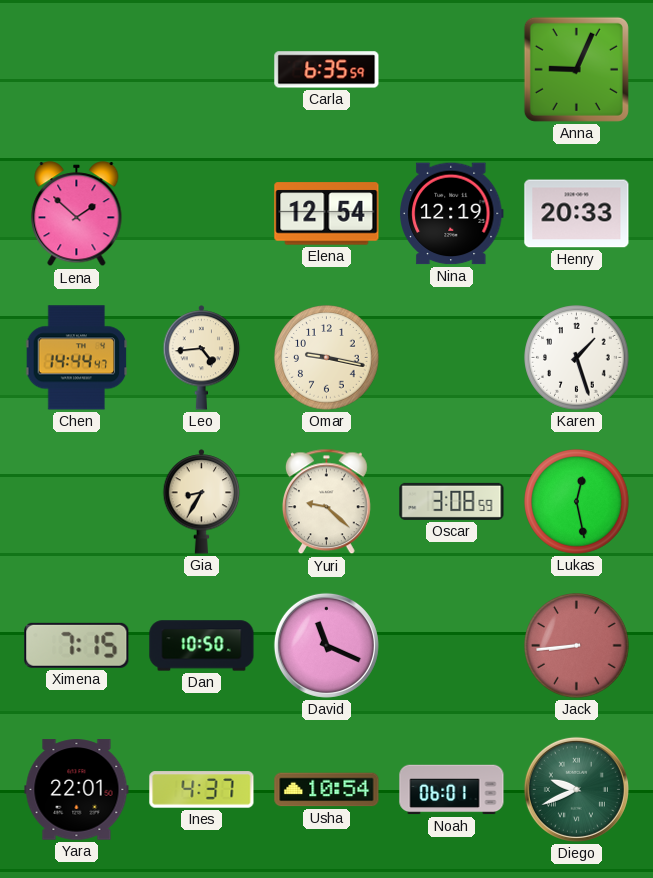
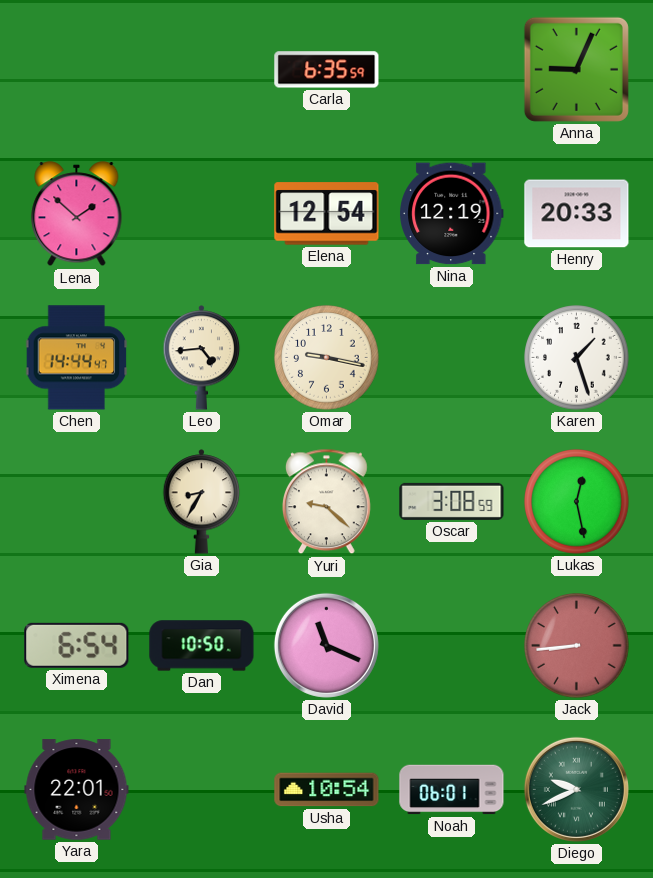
Ximena: 7:15 -> 6:54 (77, 645)
Ines: 4:37 -> none (202, 790)
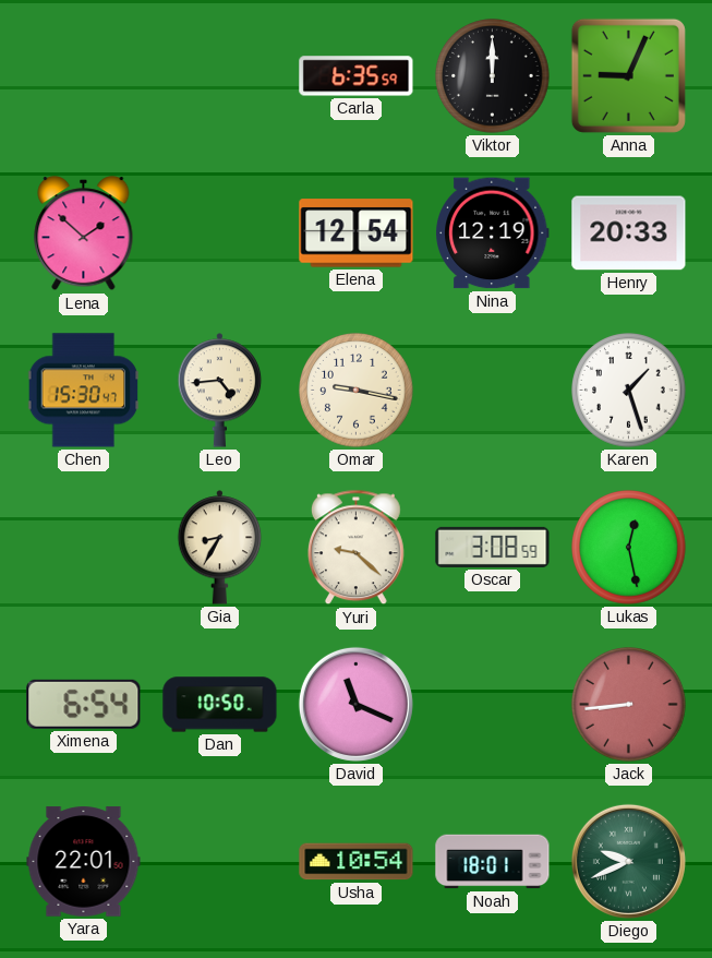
Viktor: none -> 12:00 (493, 76)
Chen: 14:44 -> 15:30 (84, 391)
Noah: 06:01 -> 18:01 (493, 862)
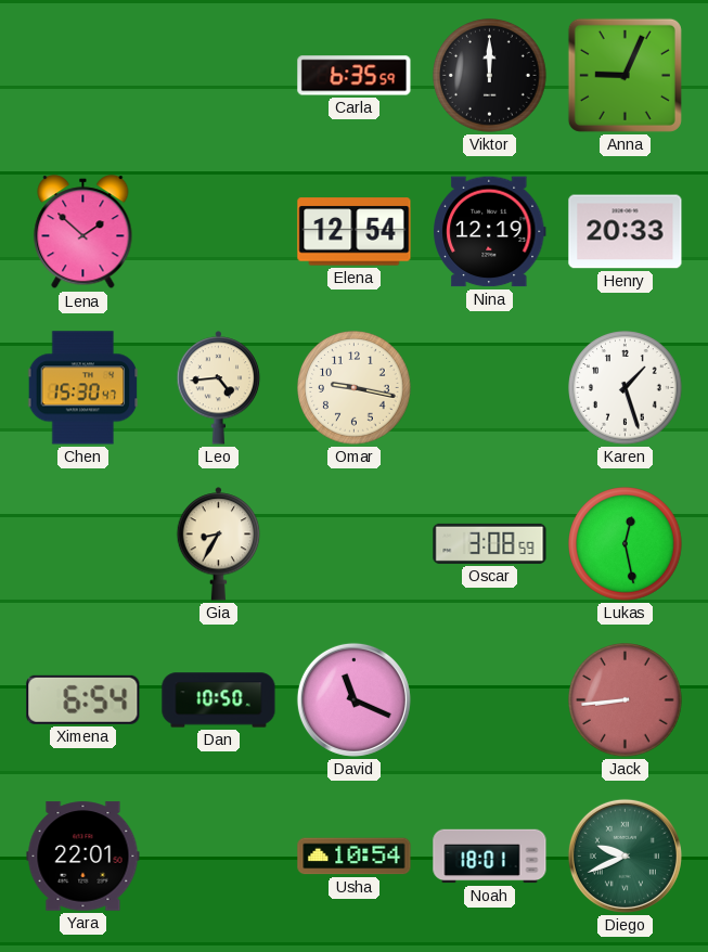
Yuri: 9:22 -> none (355, 548)
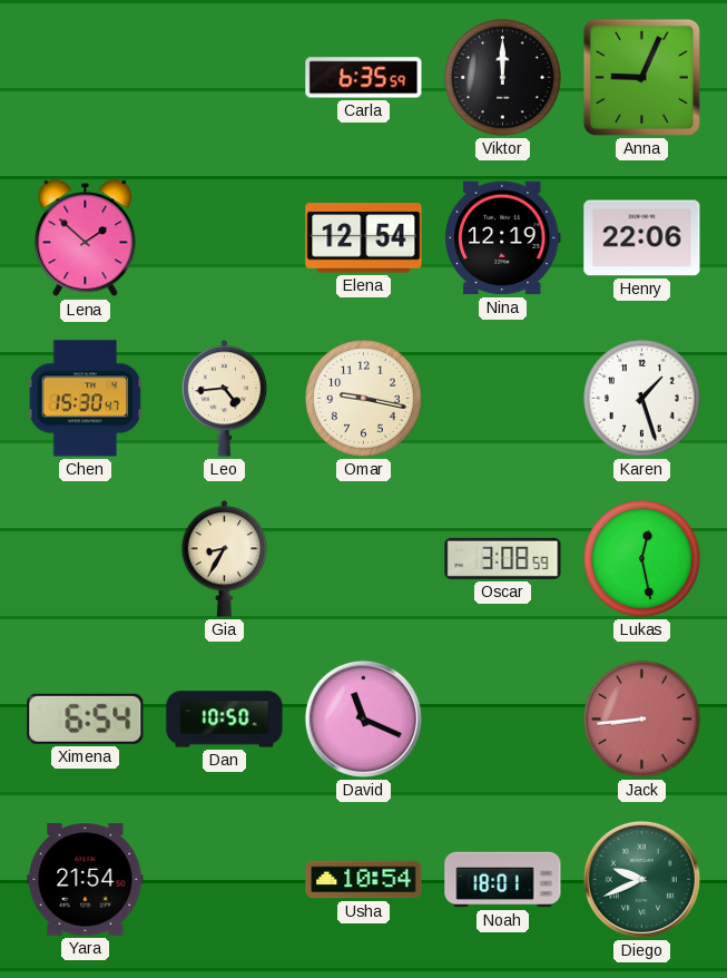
Henry: 20:33 -> 22:06 (642, 238)
Yara: 22:01 -> 21:54 (86, 880)
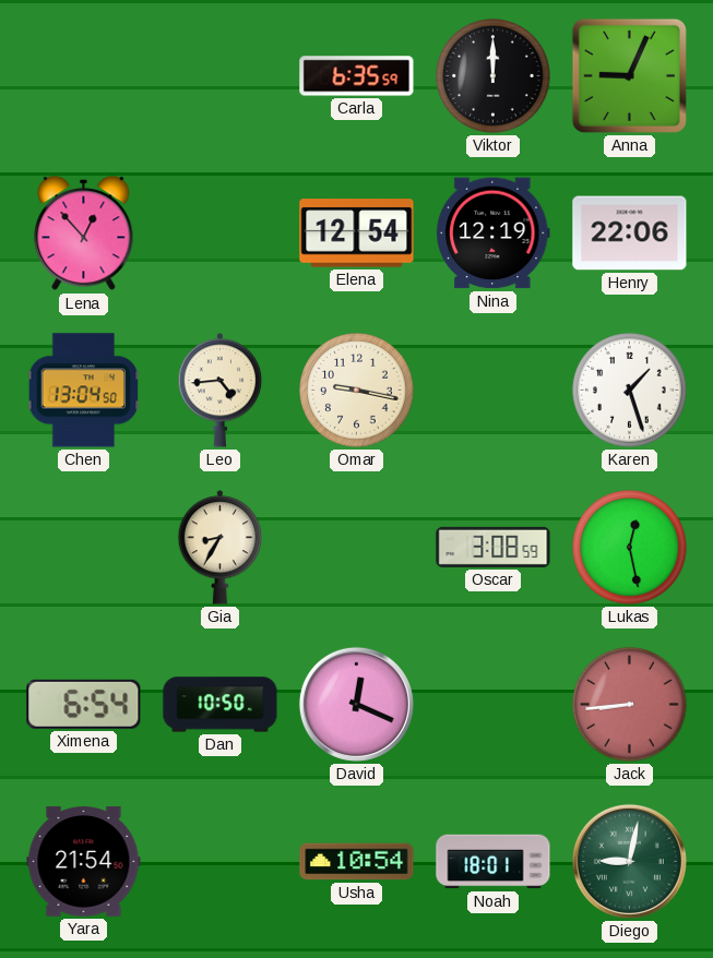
Lena: 1:52 -> 12:53 (84, 233)
Chen: 15:30 -> 13:04 (84, 391)
David: 11:19 -> 12:19 (356, 704)
Diego: 9:41 -> 9:02 (629, 861)
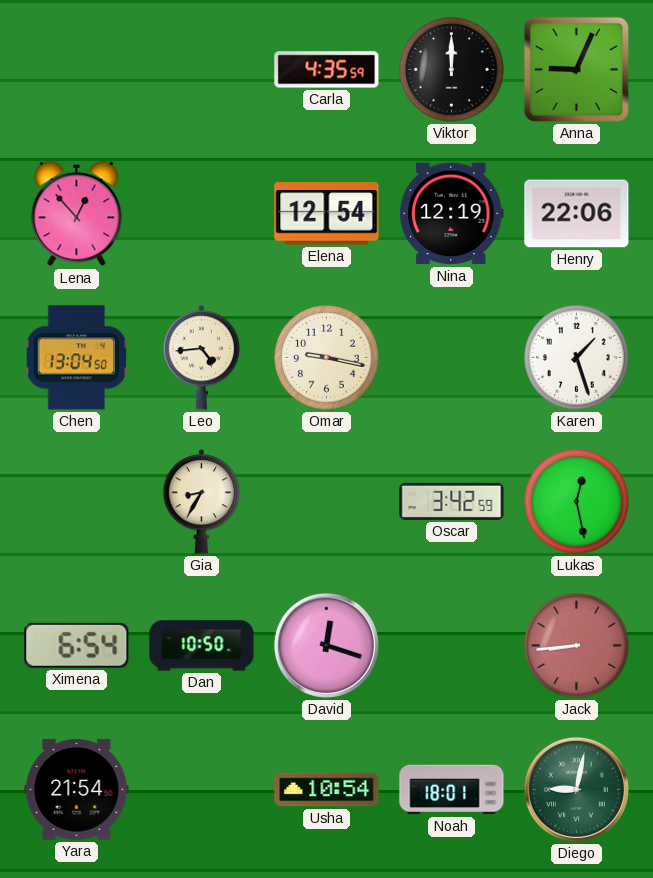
Carla: 6:35 -> 4:35 (327, 70)
Oscar: 3:08 -> 3:42 (452, 501)
David: 12:19 -> 12:18 (326, 645)
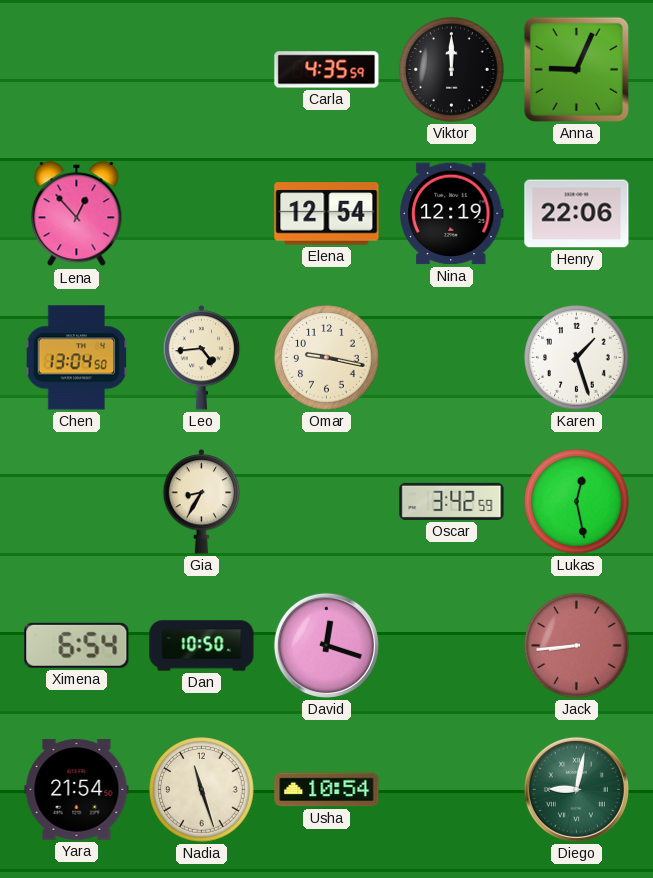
Nadia: none -> 11:27 (202, 790)
Noah: 18:01 -> none (452, 790)
